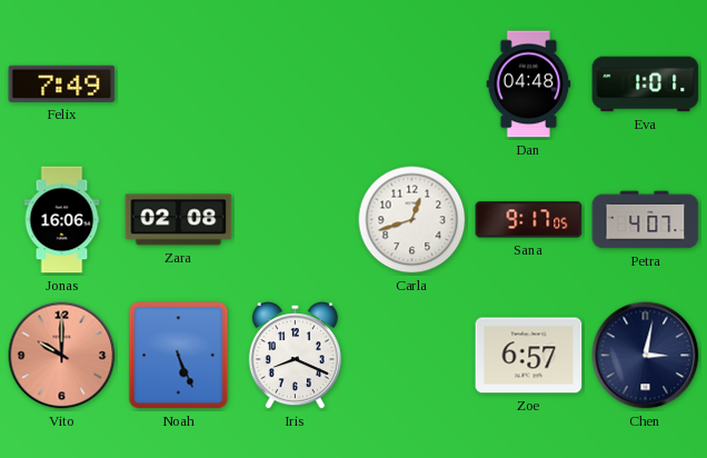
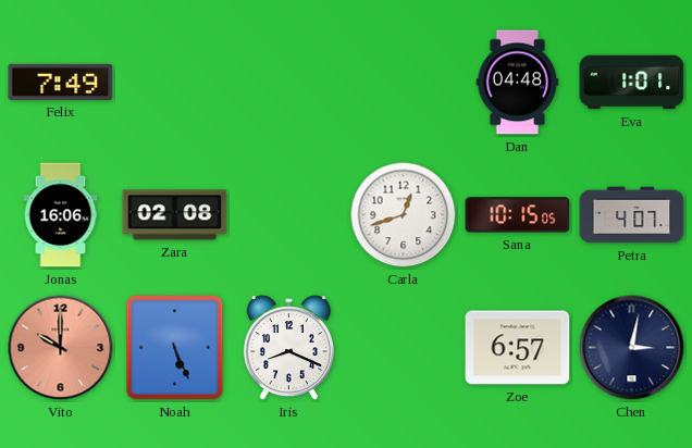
Sana: 9:17 -> 10:15 (518, 215)
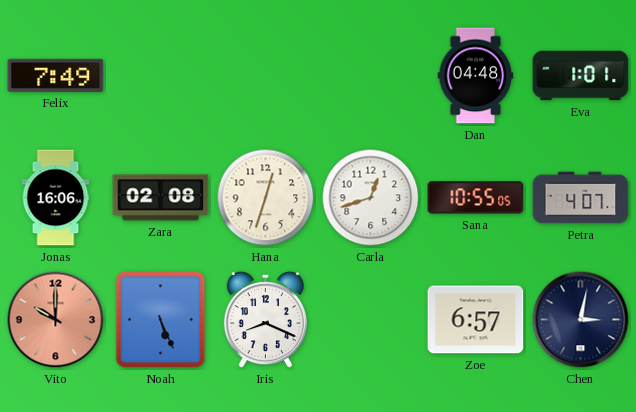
Hana: none -> 12:33 (266, 198)
Sana: 10:15 -> 10:55 (476, 198)
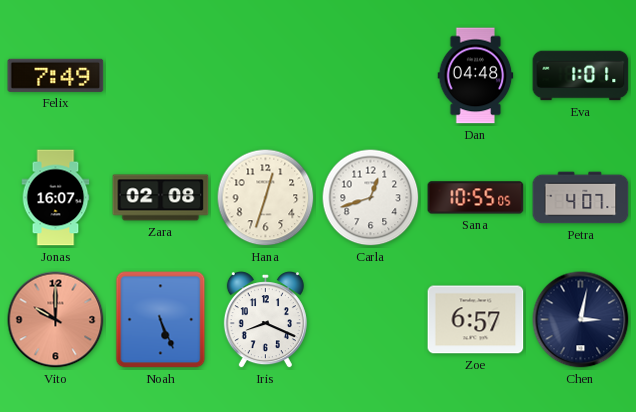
Jonas: 16:06 -> 16:07 (56, 198)
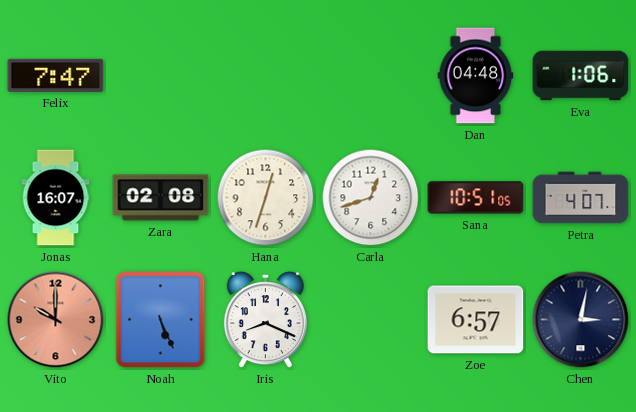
Felix: 7:49 -> 7:47 (56, 75)
Eva: 1:01 -> 1:06 (581, 76)
Sana: 10:55 -> 10:51 (476, 198)
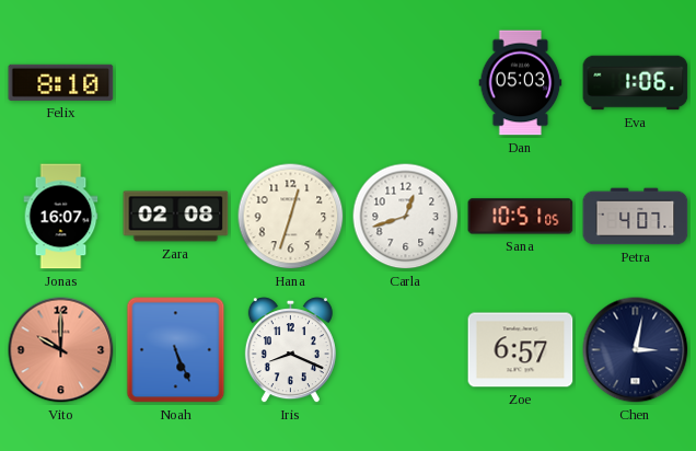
Felix: 7:47 -> 8:10 (61, 82)
Dan: 04:48 -> 05:03 (521, 83)
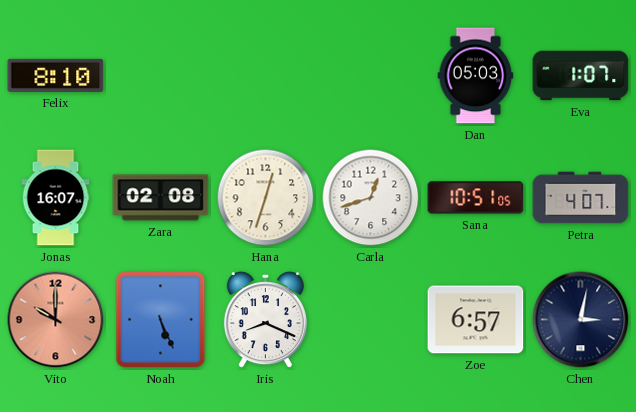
Eva: 1:06 -> 1:07 (581, 76)
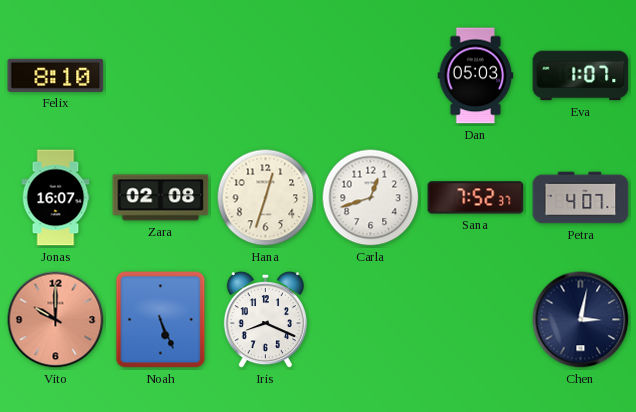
Sana: 10:51 -> 7:52 (476, 198)
Zoe: 6:57 -> none (476, 320)
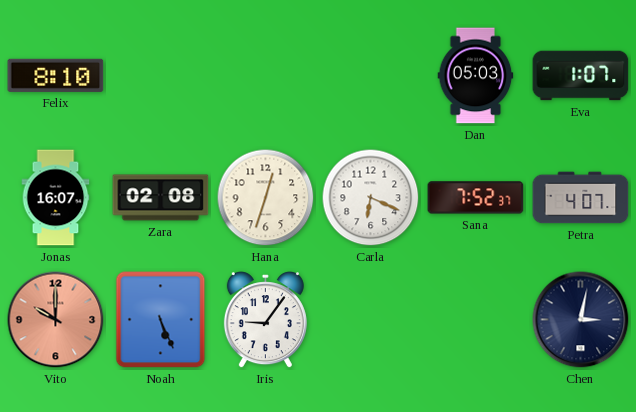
Carla: 12:42 -> 6:19 (371, 198)
Iris: 8:19 -> 9:06 (265, 320)
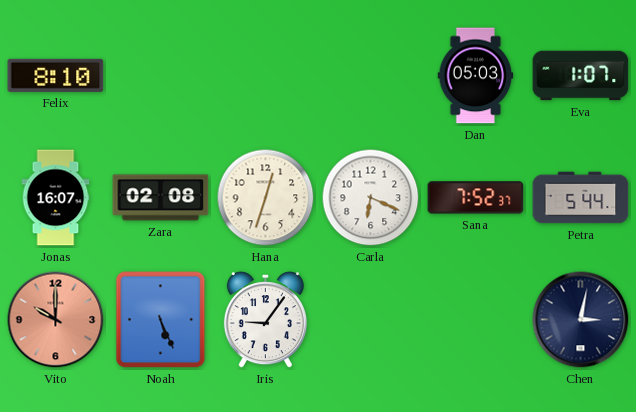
Petra: 4:07 -> 5:44 (581, 198)
